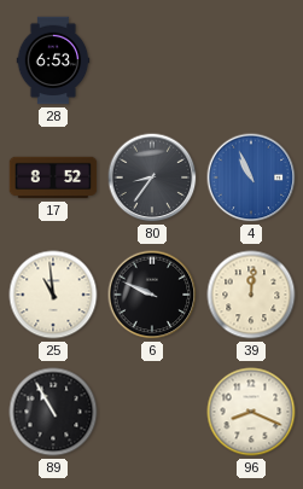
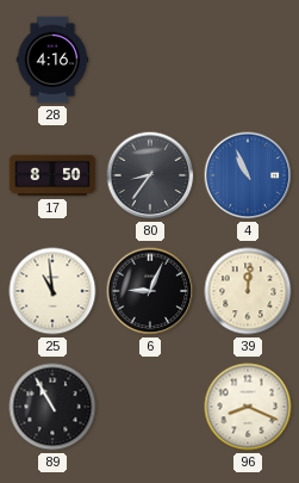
28: 6:53 -> 4:16 (52, 60)
17: 8:52 -> 8:50 (52, 175)
6: 9:49 -> 9:04 (150, 291)
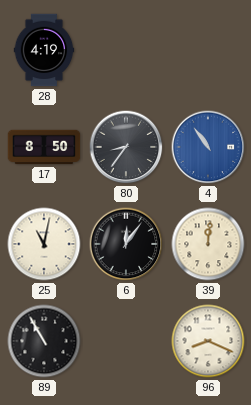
28: 4:16 -> 4:19 (44, 50)
4: 10:56 -> 10:54 (208, 147)
25: 10:59 -> 11:02 (44, 244)
6: 9:04 -> 12:06 (126, 244)
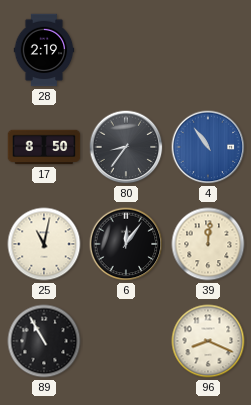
28: 4:19 -> 2:19 (44, 50)
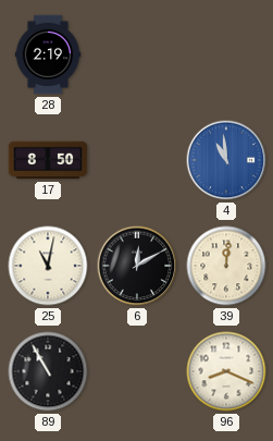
80: 8:36 -> none (126, 147)
4: 10:54 -> 10:59 (226, 160)
6: 12:06 -> 12:10 (137, 266)
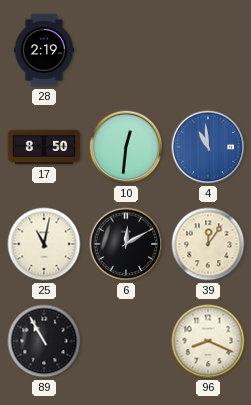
10: none -> 12:31 (126, 147)
39: 12:01 -> 12:06 (208, 244)
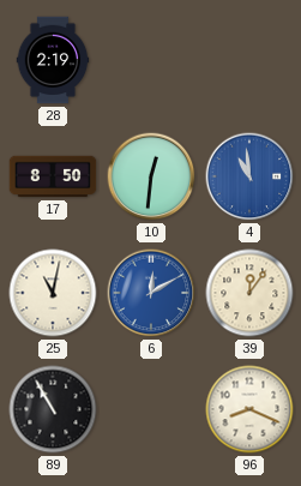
6 dial: black -> blue (151, 293)
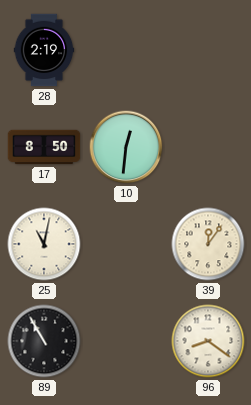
4: 10:59 -> none (249, 176)
6: 12:10 -> none (151, 293)
96: 8:19 -> 8:21 (208, 341)
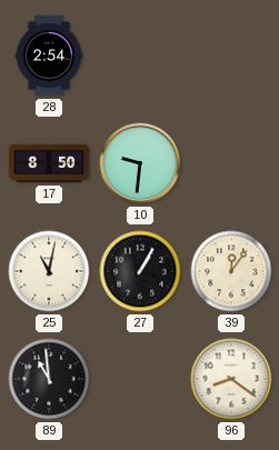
28: 2:19 -> 2:54 (49, 56)
10: 12:31 -> 9:31 (140, 163)
27: none -> 1:05 (140, 271)
89: 10:55 -> 10:59 (49, 379)
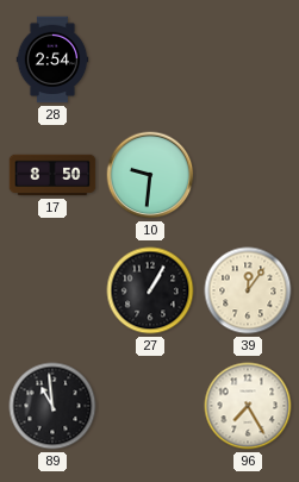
25: 11:02 -> none (49, 271)
96: 8:21 -> 7:25 (248, 406)
